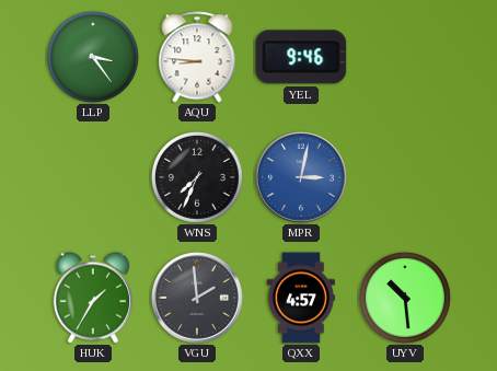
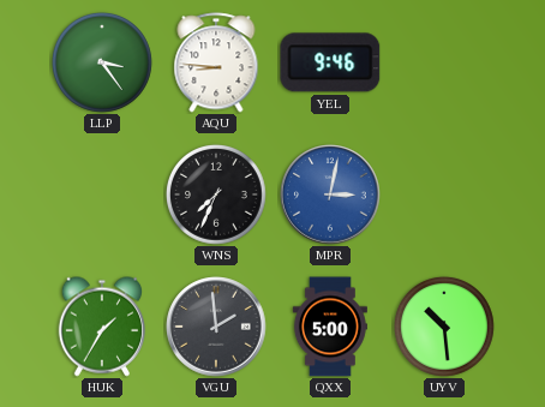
QXX: 4:57 -> 5:00 (330, 327)
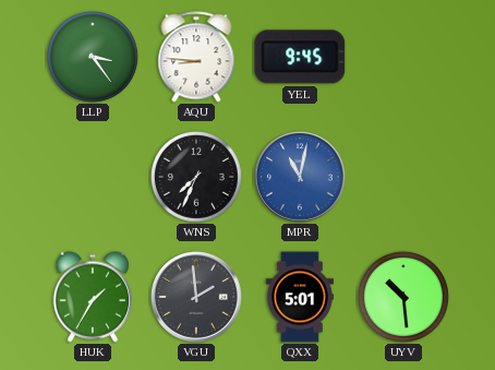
YEL: 9:46 -> 9:45 (300, 57)
MPR: 3:02 -> 11:02 (300, 177)
QXX: 5:00 -> 5:01 (300, 297)
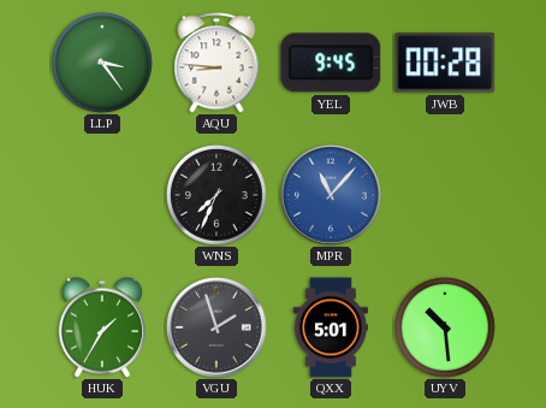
JWB: none -> 00:28 (445, 63)
MPR: 11:02 -> 11:07 (331, 195)
VGU: 1:59 -> 1:57 (216, 327)
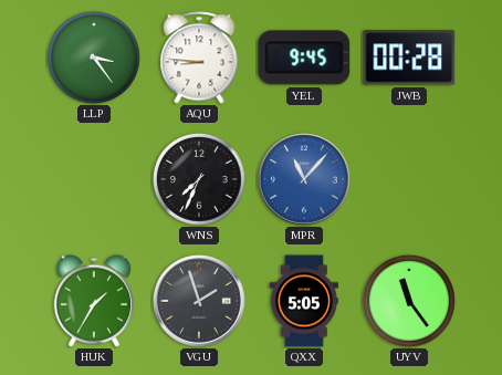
QXX: 5:01 -> 5:05 (304, 301)
UYV: 10:29 -> 11:24 (409, 301)
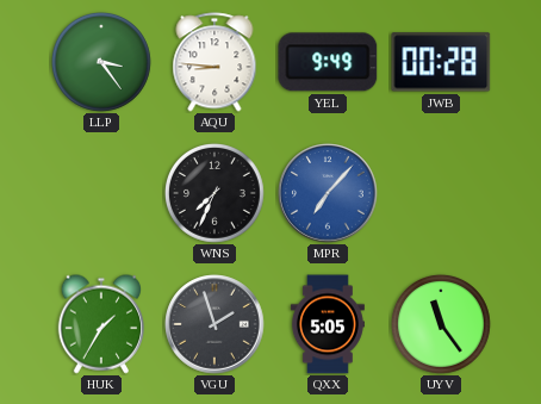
YEL: 9:45 -> 9:49 (328, 62)
MPR: 11:07 -> 7:07 (328, 193)
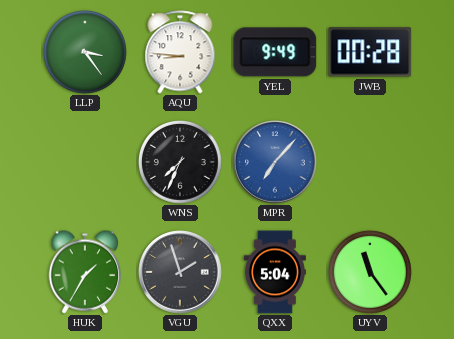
QXX: 5:05 -> 5:04 (275, 272)
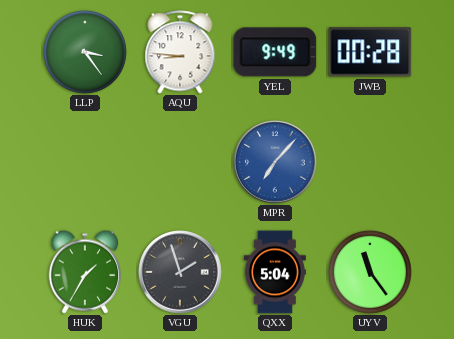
WNS: 7:34 -> none (180, 162)
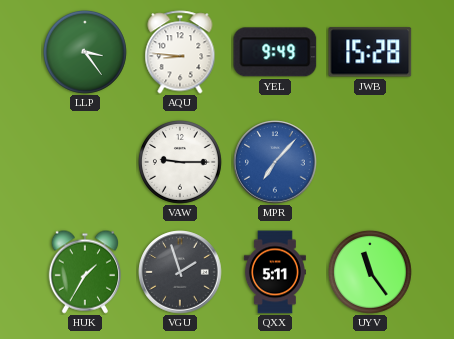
JWB: 00:28 -> 15:28 (370, 52)
VAW: none -> 9:15 (180, 162)
QXX: 5:04 -> 5:11 (275, 272)
